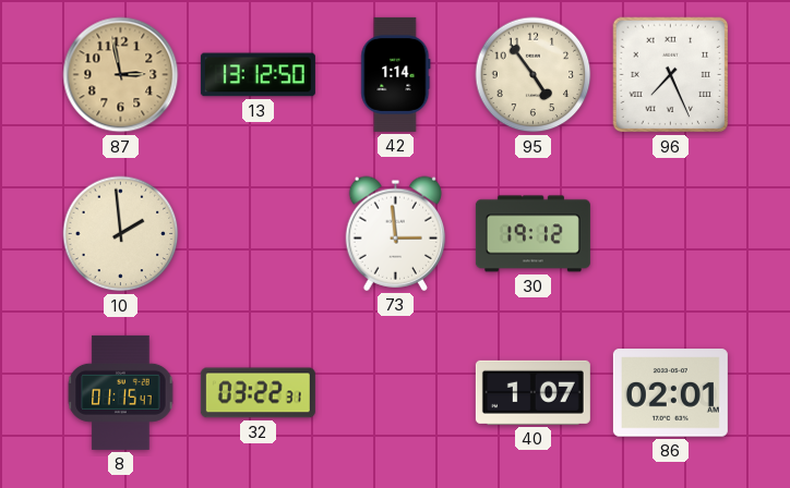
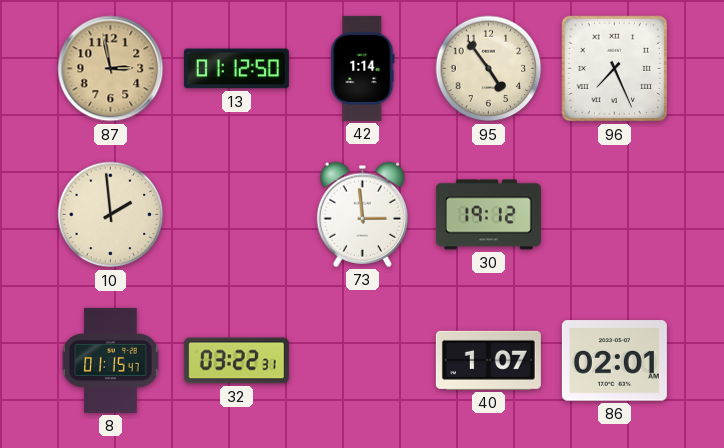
13: 13:12 -> 01:12 (236, 69)
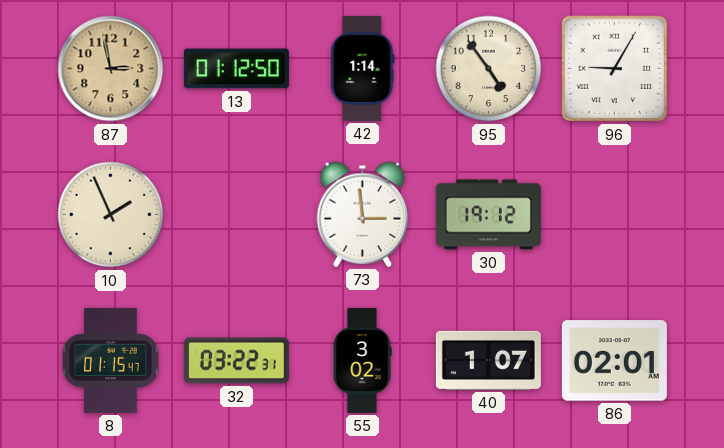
96: 7:26 -> 9:05 (615, 69)
10: 1:59 -> 1:56 (111, 215)
55: none -> 3:02 (362, 360)
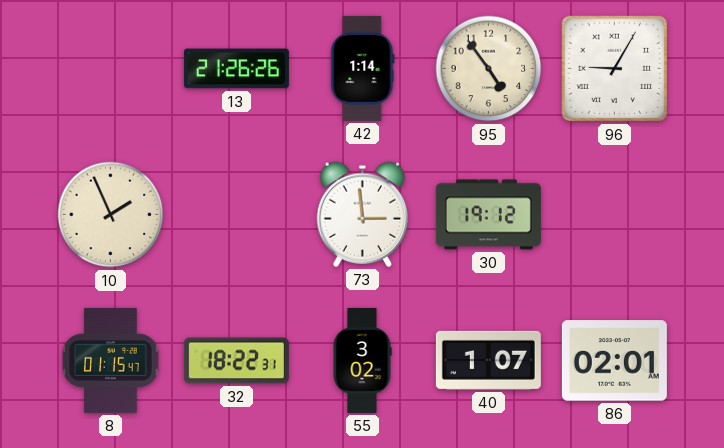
87: 2:58 -> none (111, 69)
13: 01:12 -> 21:26 (236, 69)
32: 03:22 -> 18:22 (236, 361)
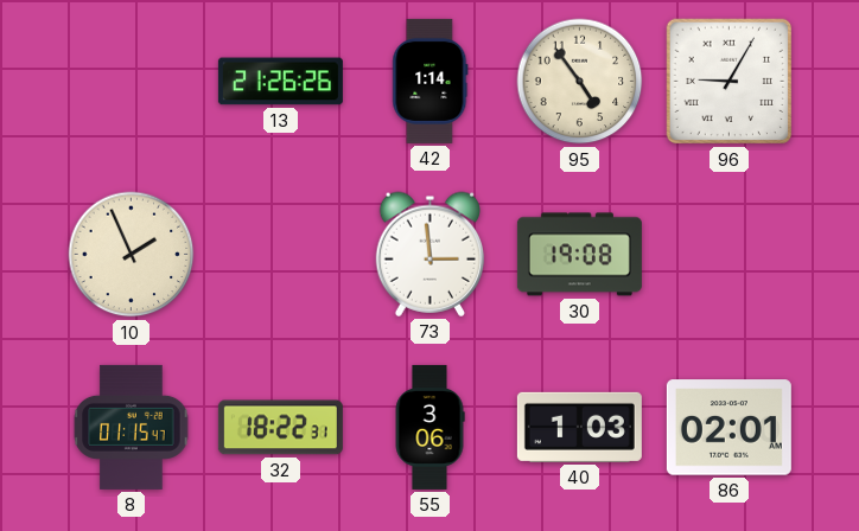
30: 19:12 -> 19:08 (579, 255)
55: 3:02 -> 3:06 (430, 427)
40: 1:07 -> 1:03 (579, 427)
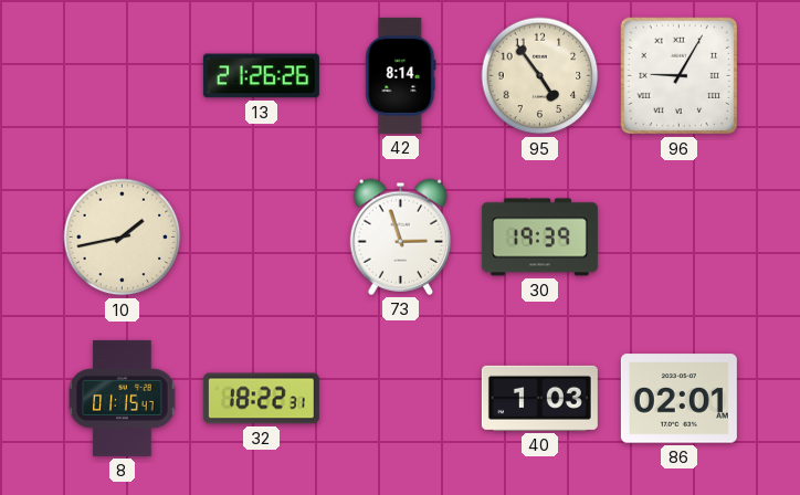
42: 1:14 -> 8:14 (401, 75)
10: 1:56 -> 1:43 (123, 238)
73: 2:59 -> 2:57 (401, 236)
30: 19:08 -> 19:39 (539, 238)
55: 3:06 -> none (430, 427)
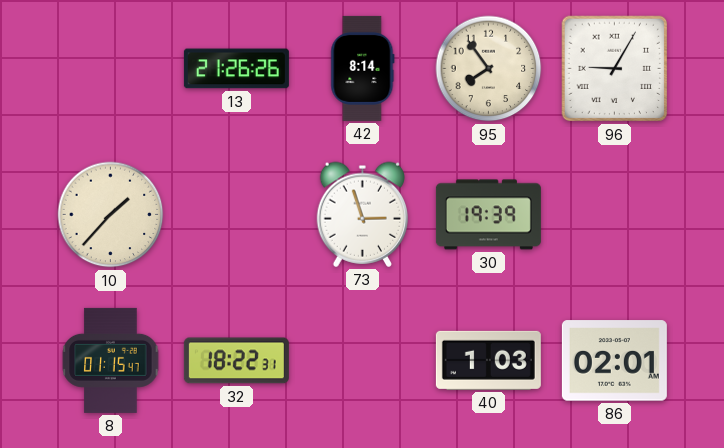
95: 4:54 -> 7:54 (489, 69)
10: 1:43 -> 1:37 (111, 215)
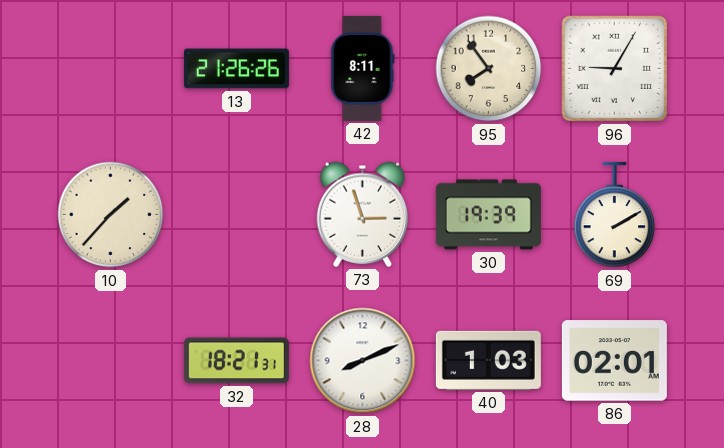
42: 8:14 -> 8:11 (363, 68)
69: none -> 2:10 (615, 215)
8: 01:15 -> none (111, 360)
32: 18:22 -> 18:21 (236, 361)
28: none -> 8:11 (363, 361)
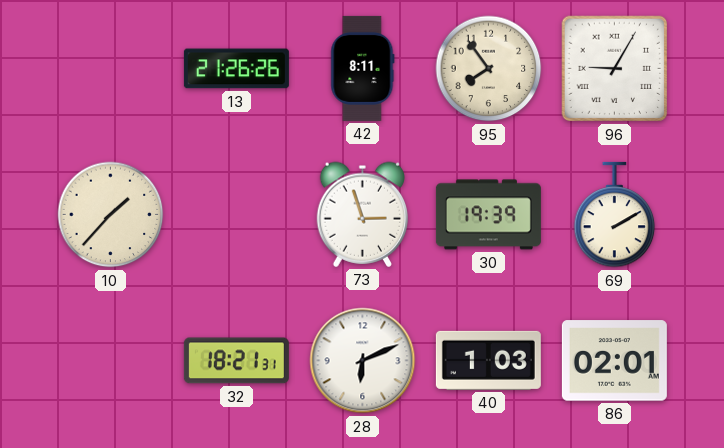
28: 8:11 -> 6:11 (363, 361)
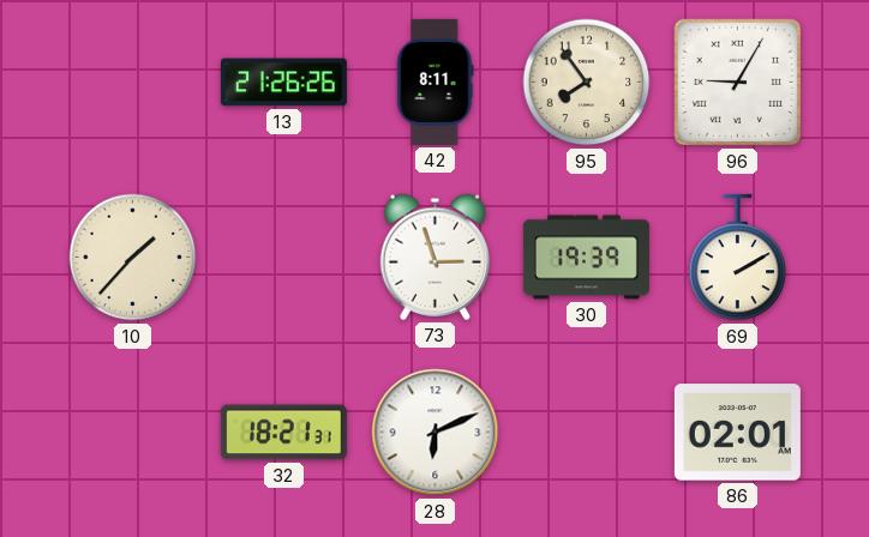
40: 1:03 -> none (488, 360)
